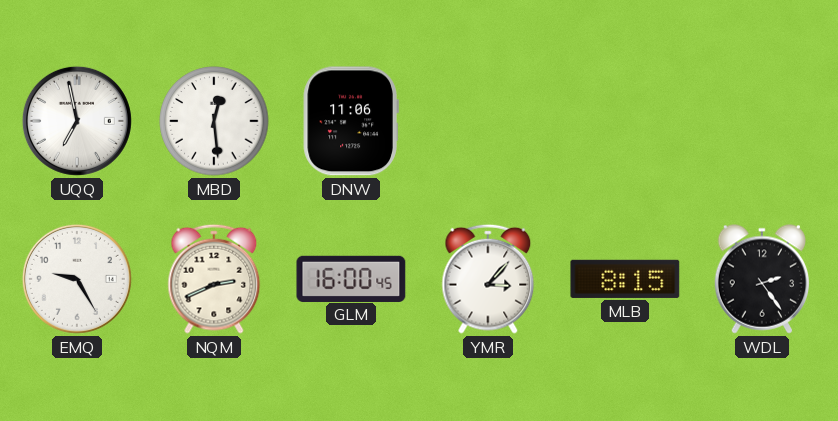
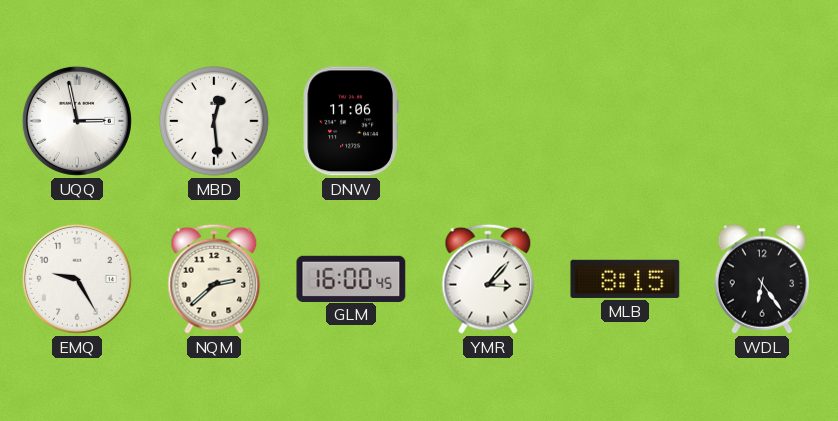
UQQ: 6:58 -> 2:58 (77, 121)
NQM: 2:41 -> 2:38 (214, 279)
WDL: 2:24 -> 6:24 (761, 279)
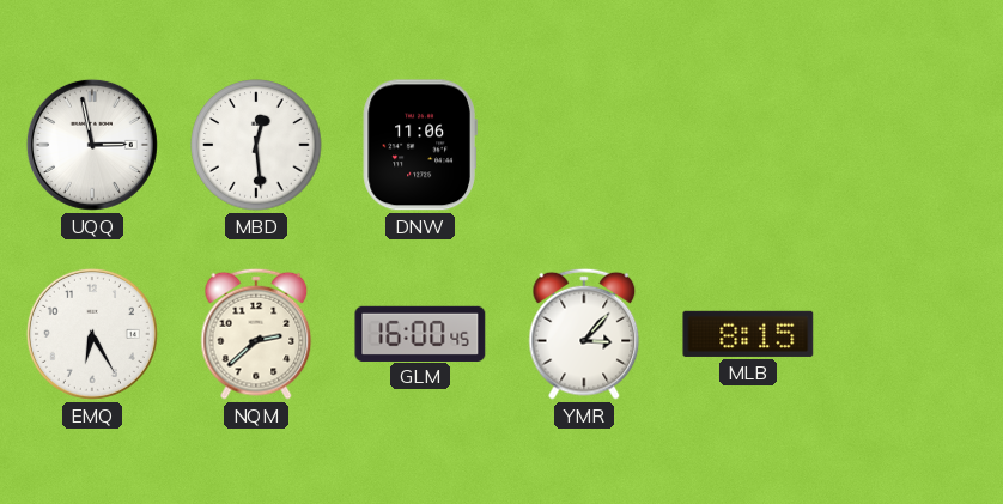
EMQ: 9:25 -> 6:25 (92, 334)
WDL: 6:24 -> none (761, 279)
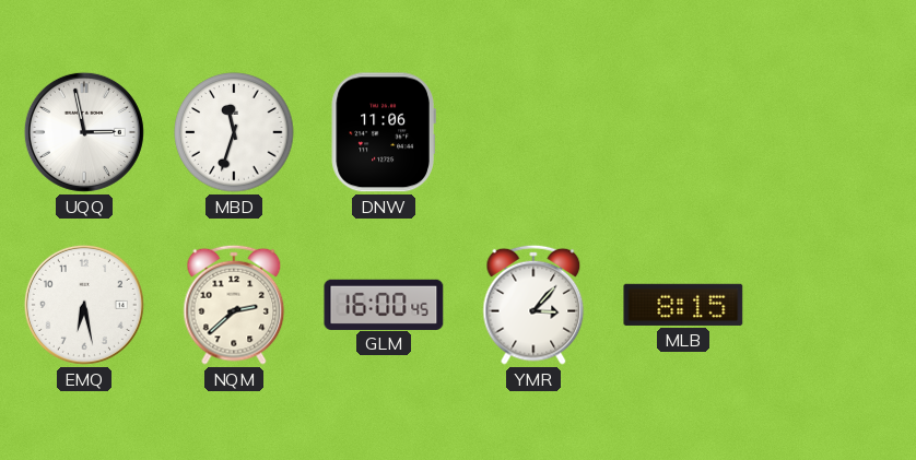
MBD: 12:29 -> 11:33 (234, 132)
EMQ: 6:25 -> 6:28 (84, 305)
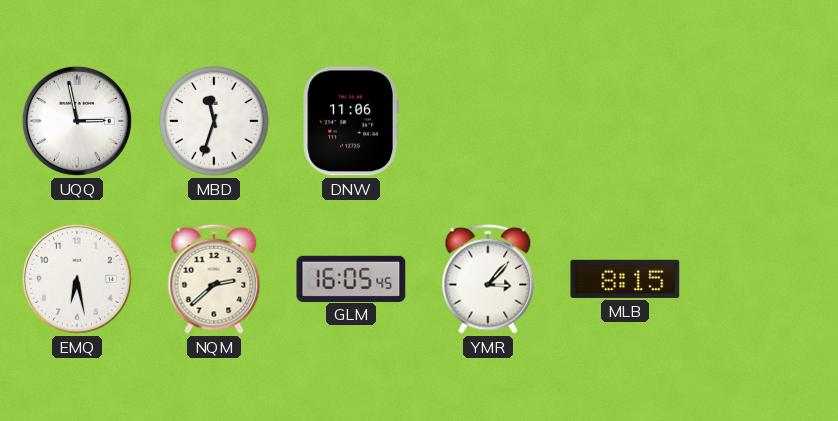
GLM: 16:00 -> 16:05 (351, 278)
